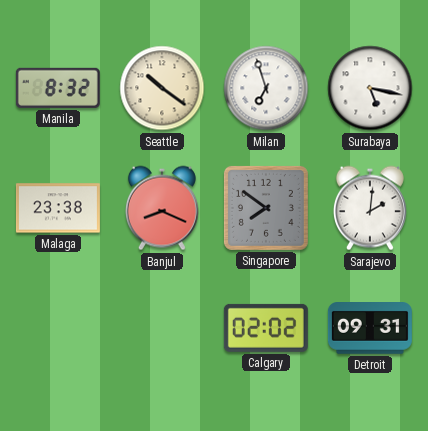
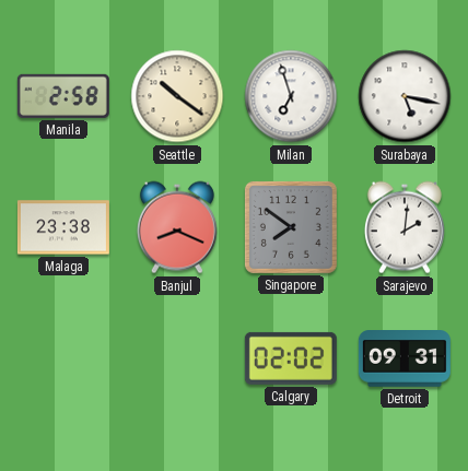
Manila: 8:32 -> 2:58 (63, 96)
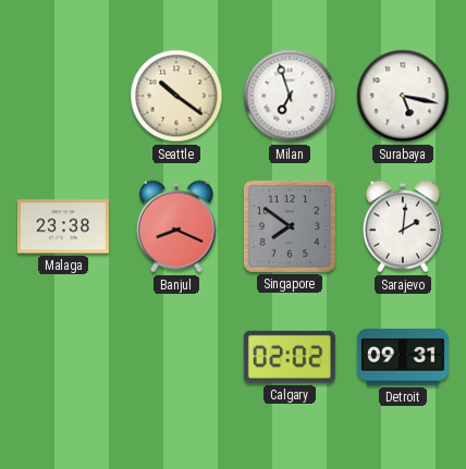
Manila: 2:58 -> none (63, 96)
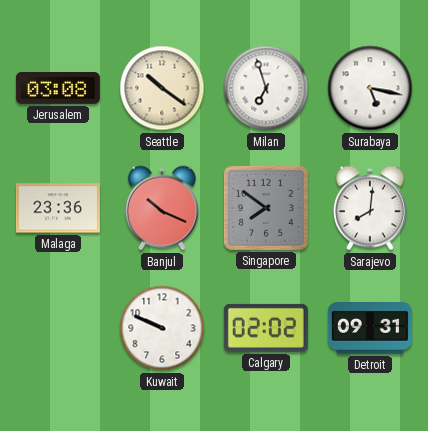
Jerusalem: none -> 03:08 (58, 88)
Malaga: 23:38 -> 23:36 (58, 208)
Banjul: 8:19 -> 10:19 (162, 208)
Sarajevo: 2:01 -> 8:01 (370, 208)
Kuwait: none -> 9:49 (162, 328)
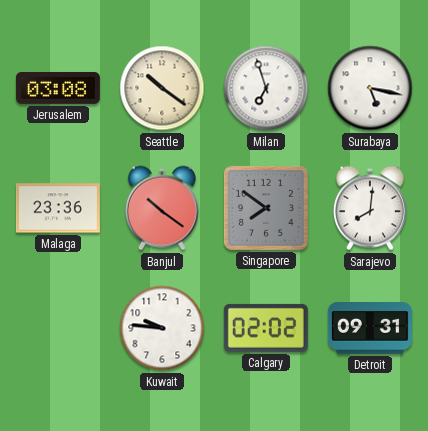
Banjul: 10:19 -> 10:21 (162, 208)
Kuwait: 9:49 -> 9:46 (162, 328)
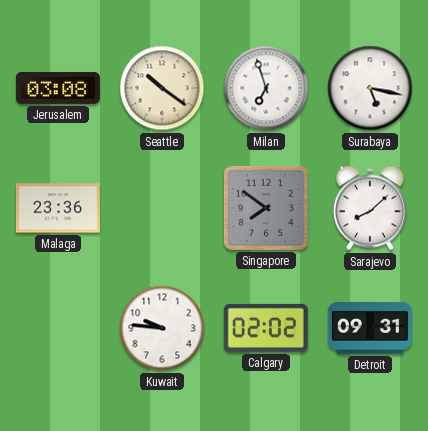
Banjul: 10:21 -> none (162, 208)
Sarajevo: 8:01 -> 8:08 (370, 208)
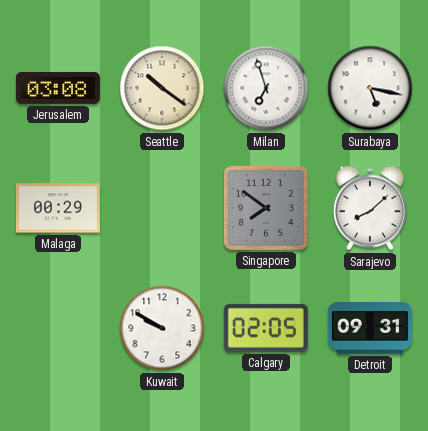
Malaga: 23:36 -> 00:29 (58, 208)
Kuwait: 9:46 -> 9:50 (162, 328)
Calgary: 02:02 -> 02:05 (266, 328)
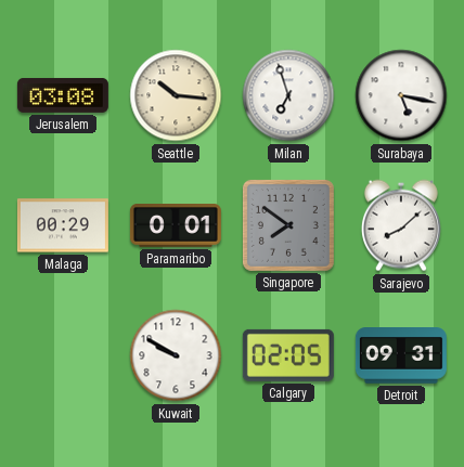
Seattle: 10:21 -> 10:16 (176, 95)
Paramaribo: none -> 0:01 (176, 226)
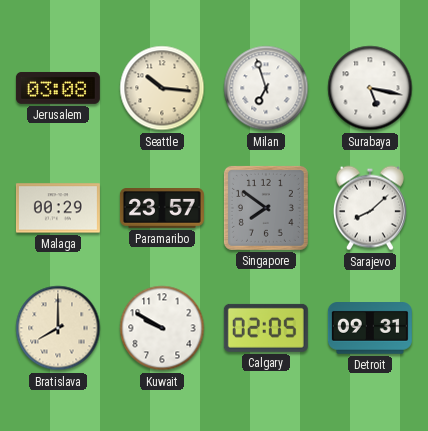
Paramaribo: 0:01 -> 23:57 (162, 209)
Bratislava: none -> 8:00 (58, 328)
